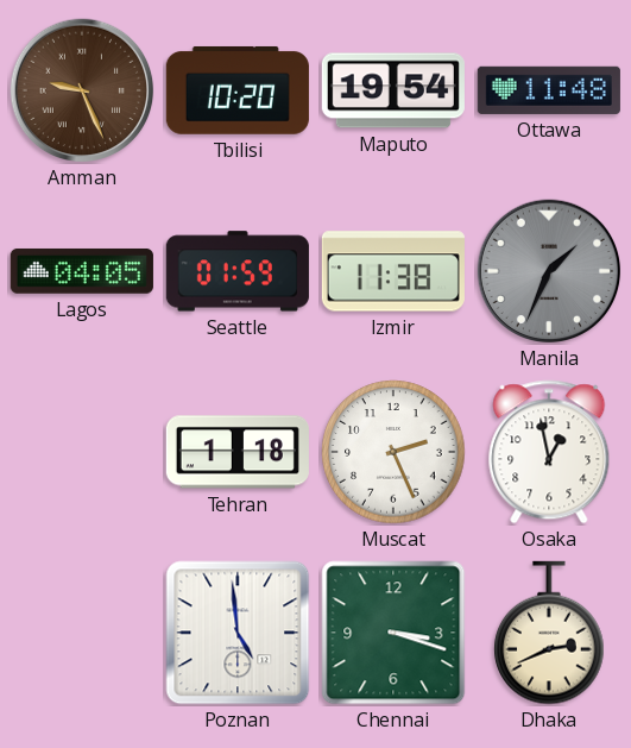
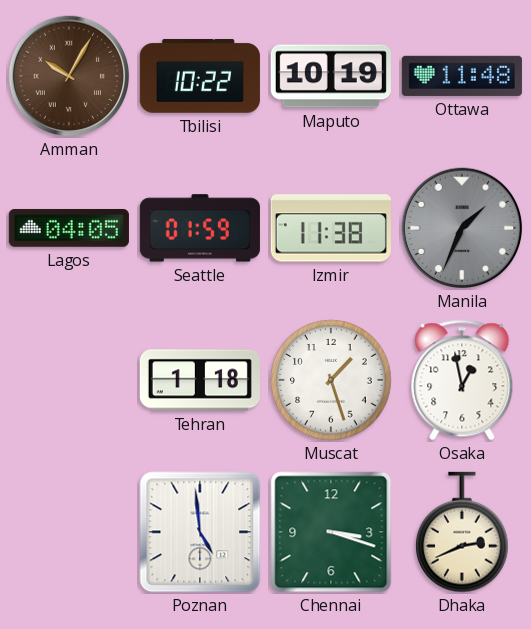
Amman: 9:26 -> 10:05 (69, 76)
Tbilisi: 10:20 -> 10:22 (200, 76)
Maputo: 19:54 -> 10:19 (331, 76)
Muscat: 2:26 -> 1:27 (331, 380)
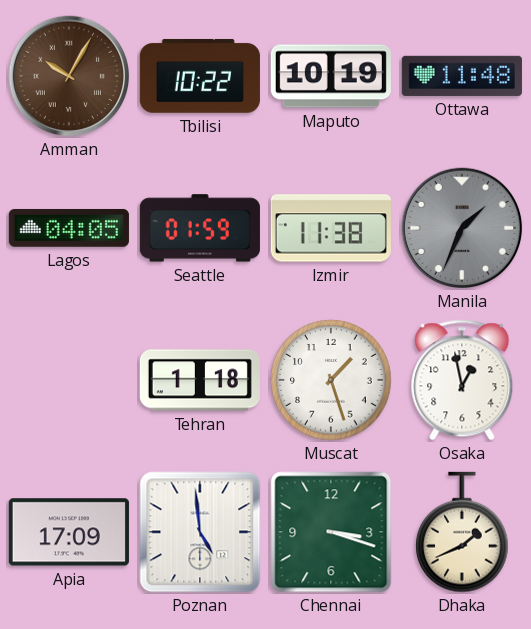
Apia: none -> 17:09 (69, 532)
Dhaka: 2:41 -> 1:41 (463, 532)
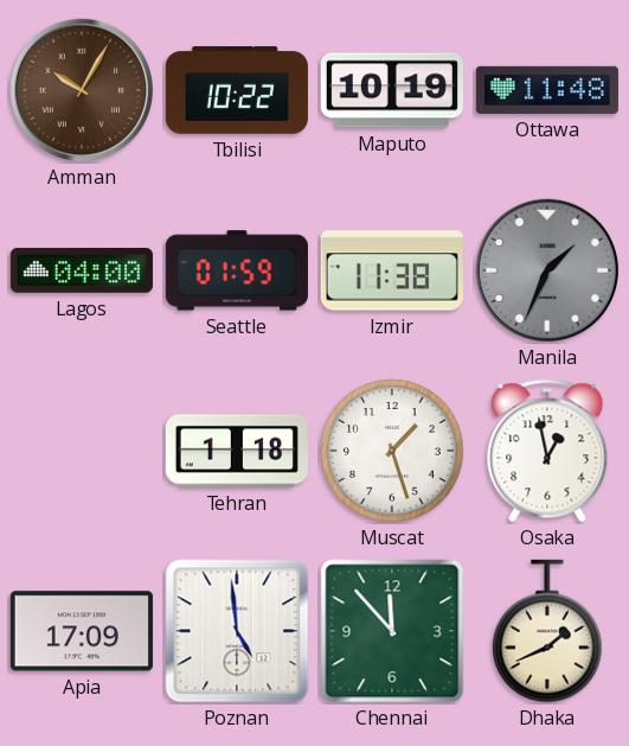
Lagos: 04:05 -> 04:00 (82, 270)
Chennai: 3:18 -> 11:53 (392, 631)
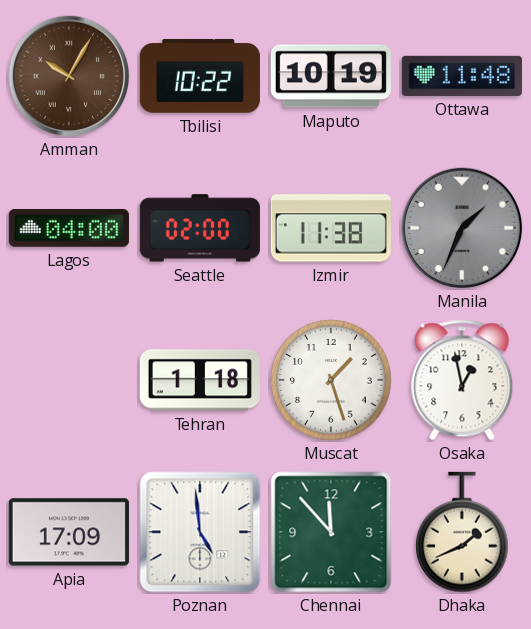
Seattle: 01:59 -> 02:00 (200, 228)
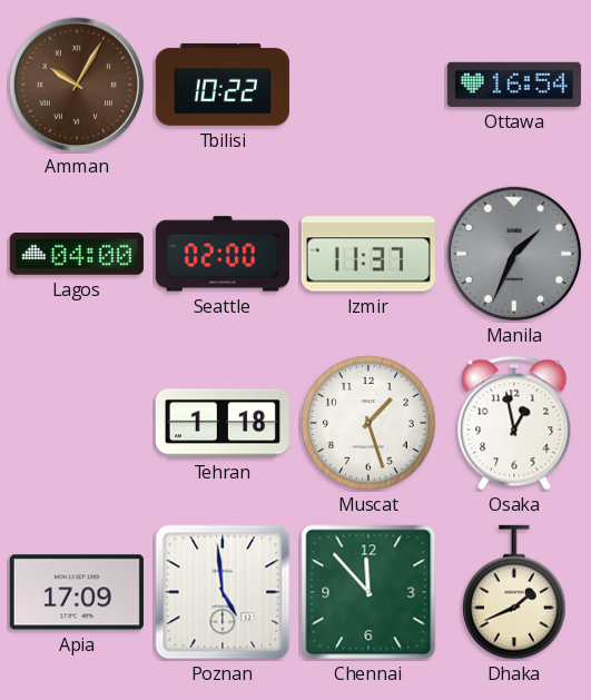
Maputo: 10:19 -> none (331, 76)
Ottawa: 11:48 -> 16:54 (514, 85)
Izmir: 11:38 -> 11:37 (368, 254)
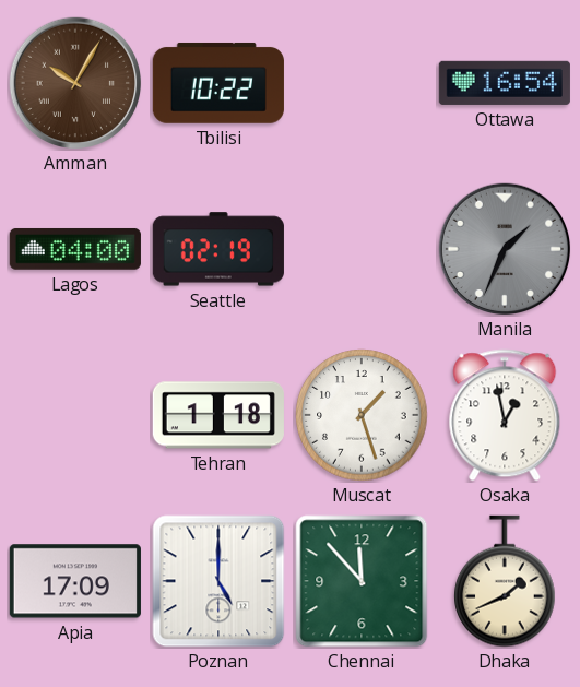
Seattle: 02:00 -> 02:19 (218, 249)
Izmir: 11:37 -> none (368, 254)
Poznan: 4:59 -> 5:00 (218, 581)
